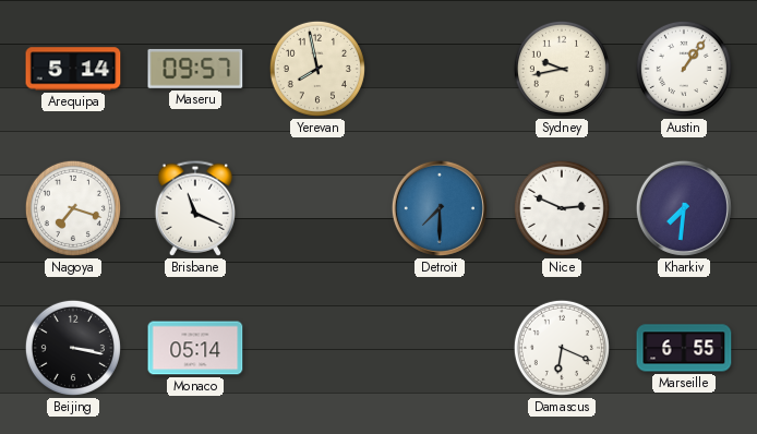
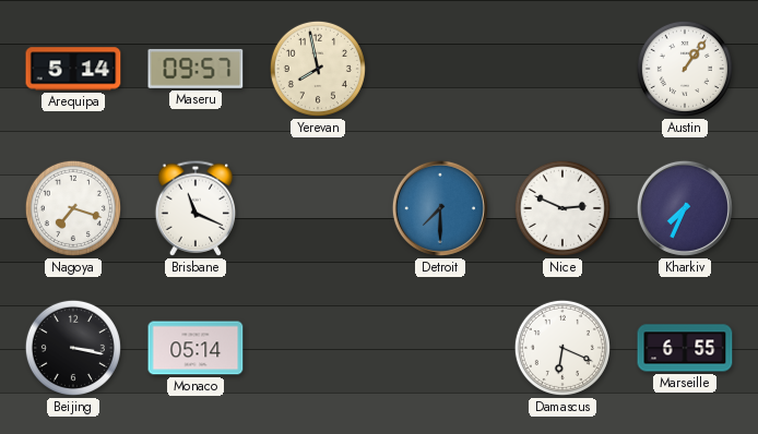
Sydney: 9:43 -> none (562, 69)
Kharkiv: 7:31 -> 7:34 (685, 208)
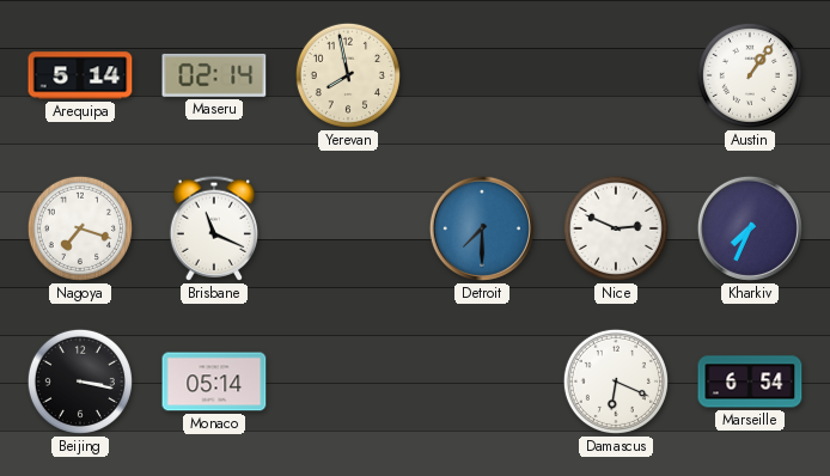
Maseru: 09:57 -> 02:14 (214, 75)
Marseille: 6:55 -> 6:54 (750, 382)
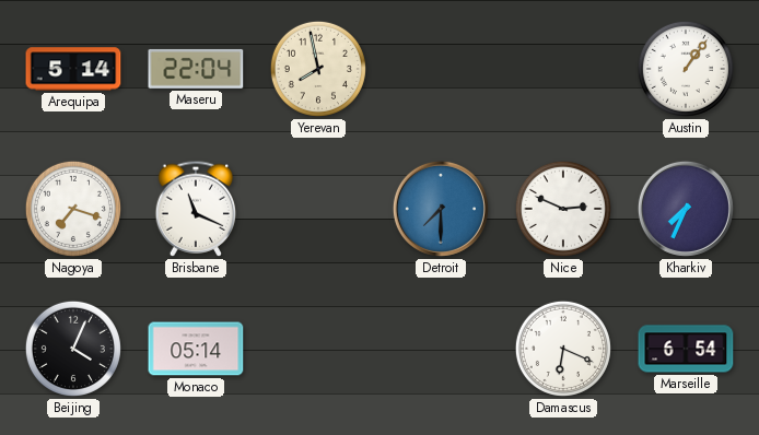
Maseru: 02:14 -> 22:04 (196, 69)
Beijing: 3:17 -> 4:04 (73, 349)
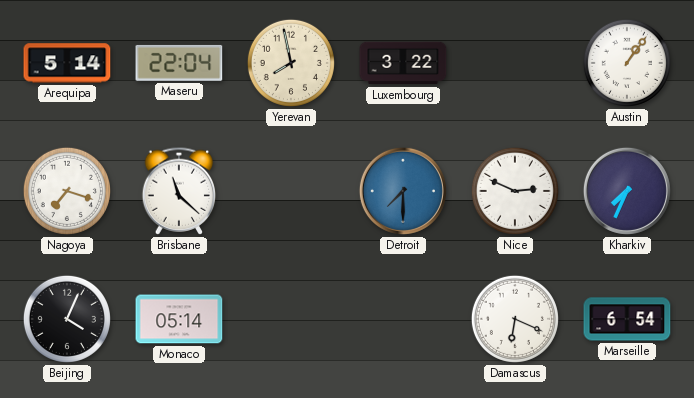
Luxembourg: none -> 3:22 (403, 63)
Brisbane: 11:19 -> 11:22 (179, 191)
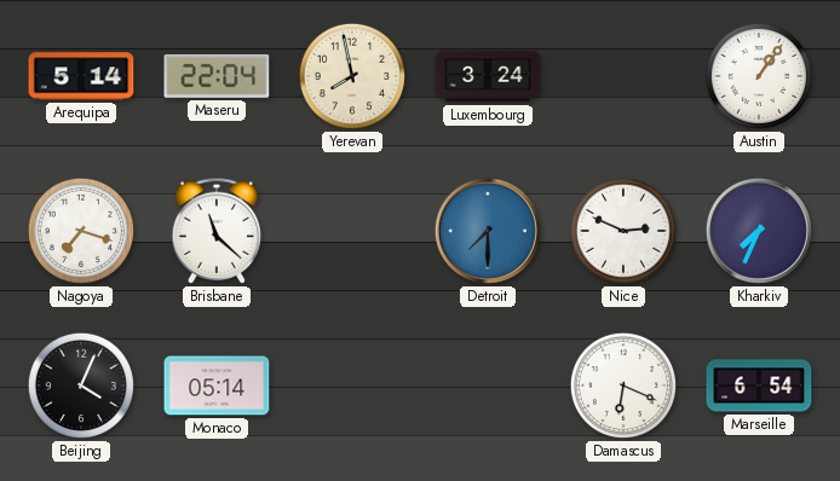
Luxembourg: 3:22 -> 3:24 (488, 76)
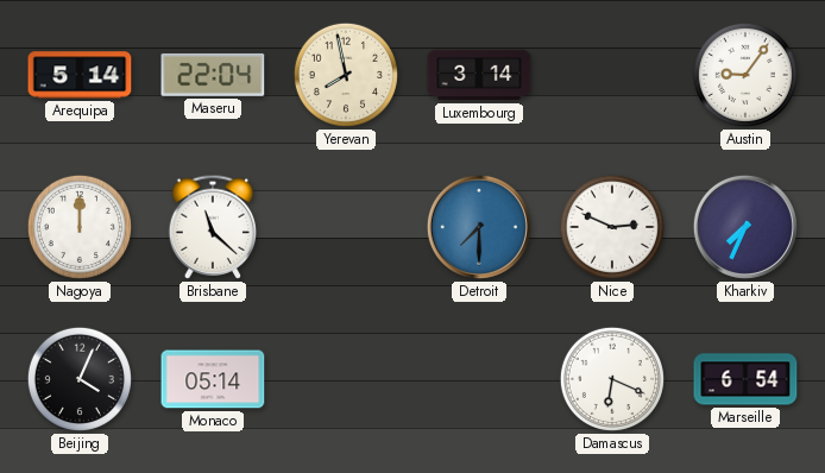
Luxembourg: 3:24 -> 3:14 (479, 75)
Austin: 1:06 -> 9:06 (745, 75)
Nagoya: 7:18 -> 12:00 (80, 227)
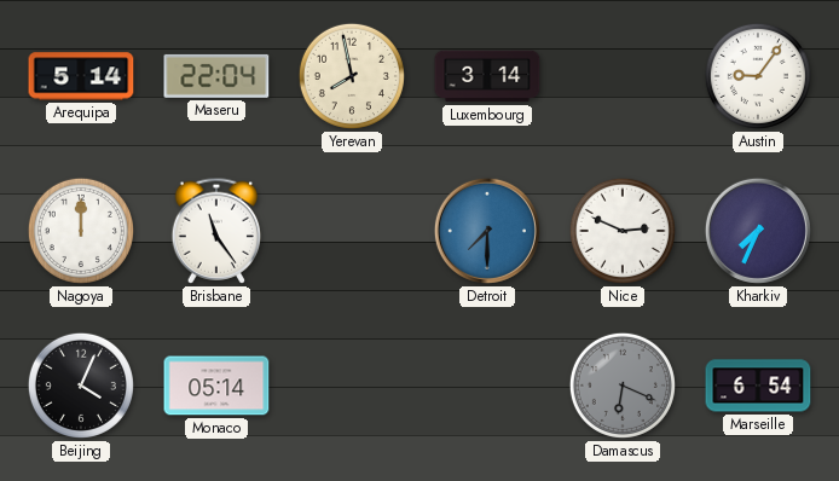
Brisbane: 11:22 -> 11:24 (216, 231)
Damascus dial: white -> grey (623, 386)
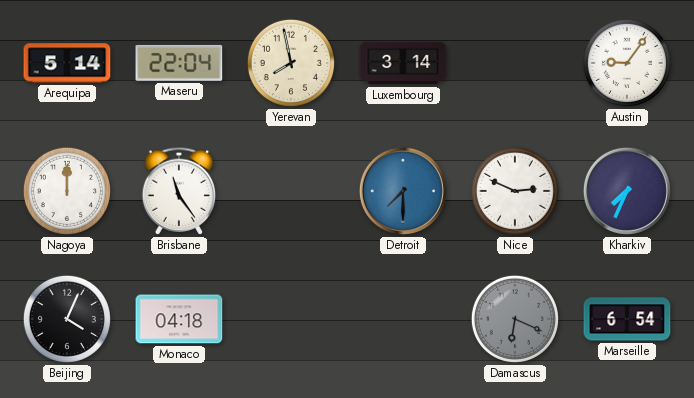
Monaco: 05:14 -> 04:18 (179, 319)
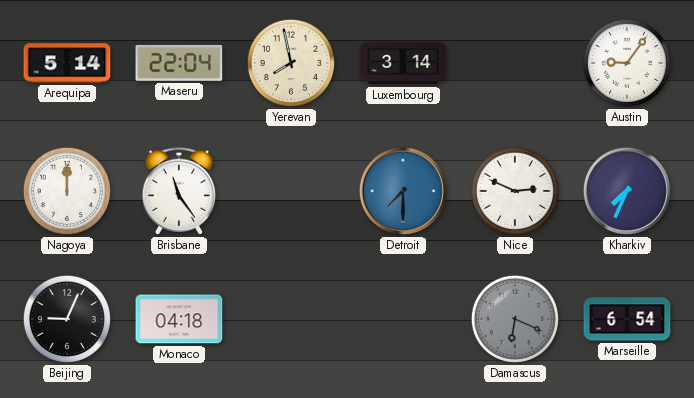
Beijing: 4:04 -> 9:04 (67, 319)
